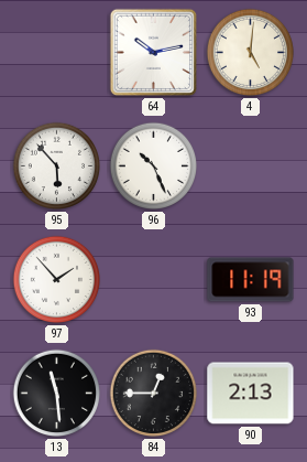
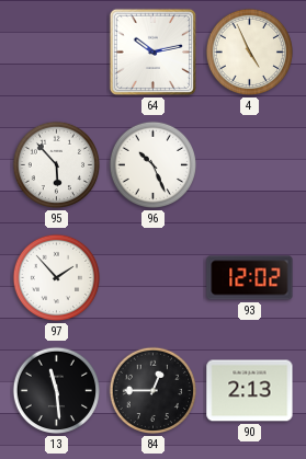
4: 5:01 -> 4:56 (250, 53)
93: 11:19 -> 12:02 (250, 278)
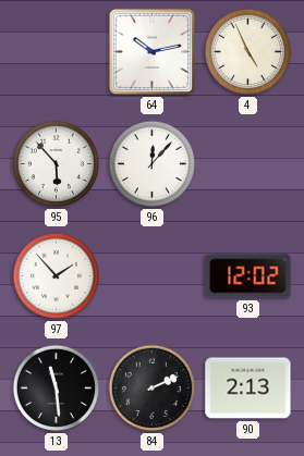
96: 10:26 -> 12:07 (153, 164)
84: 12:45 -> 2:11 (153, 389)
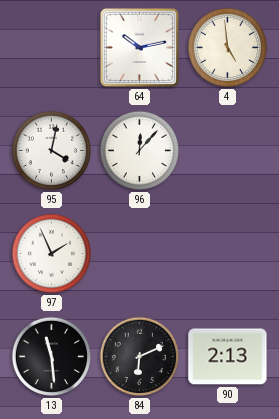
4: 4:56 -> 4:59 (228, 48)
95: 5:53 -> 4:02 (52, 151)
97: 1:53 -> 1:56 (52, 254)
93: 12:02 -> none (248, 276)
84: 2:11 -> 6:11 (140, 357)
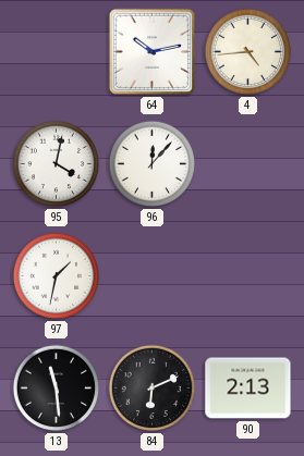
4: 4:59 -> 4:44 (248, 52)
97: 1:56 -> 1:32 (57, 276)
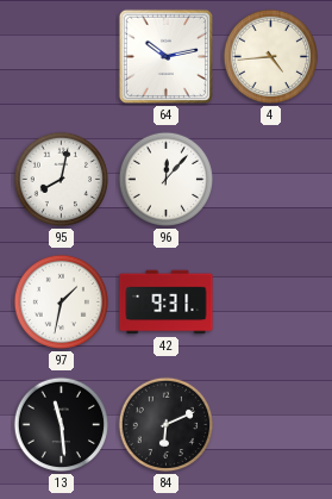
95: 4:02 -> 8:02 (62, 180)
42: none -> 9:31 (167, 302)
90: 2:13 -> none (248, 389)
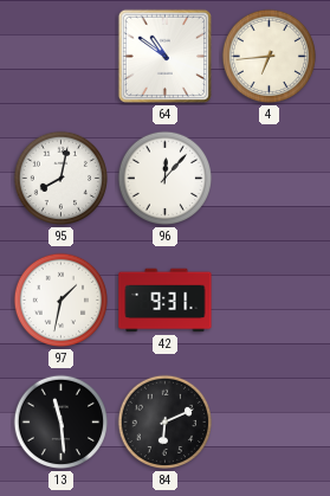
64: 10:13 -> 10:51 (164, 56)
4: 4:44 -> 6:44 (270, 57)
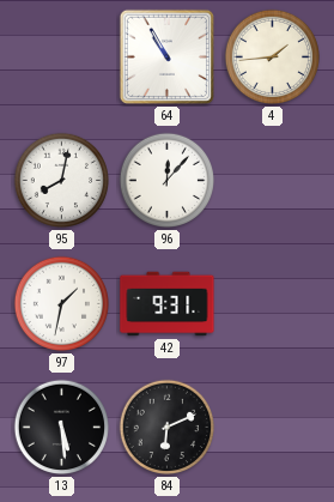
64: 10:51 -> 10:55 (166, 56)
4: 6:44 -> 1:44 (273, 58)
13: 11:29 -> 5:29 (62, 428)
